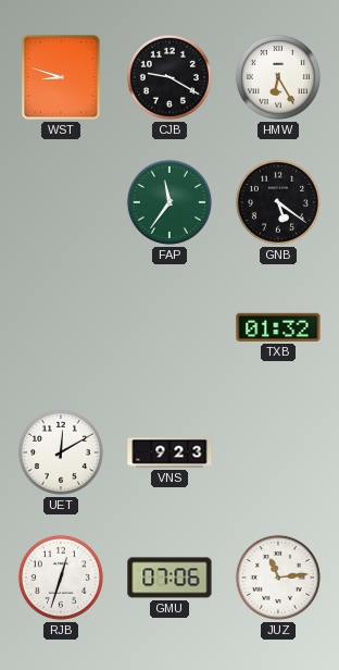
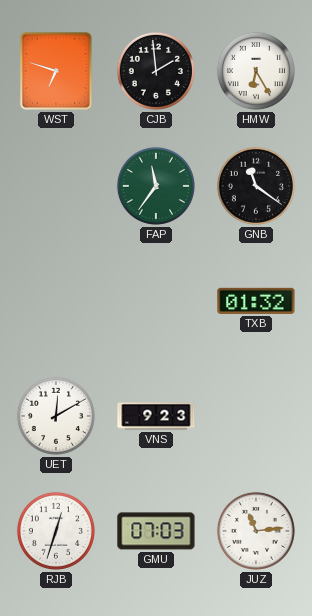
WST: 8:48 -> 6:48 (56, 71)
CJB: 9:20 -> 1:59 (156, 71)
GNB: 5:21 -> 11:21 (256, 186)
GMU: 07:06 -> 07:03 (156, 531)
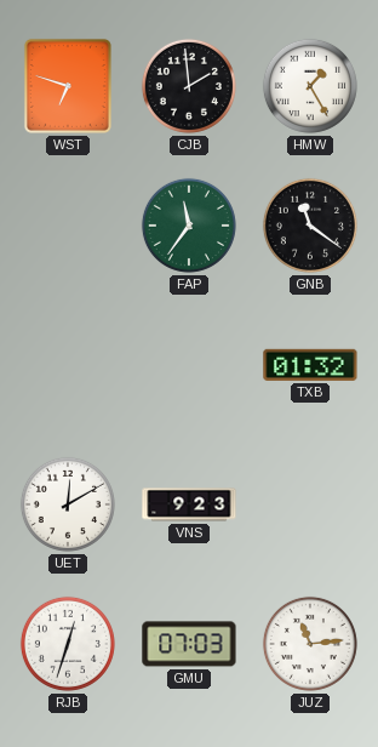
HMW: 6:25 -> 1:25 (310, 86)
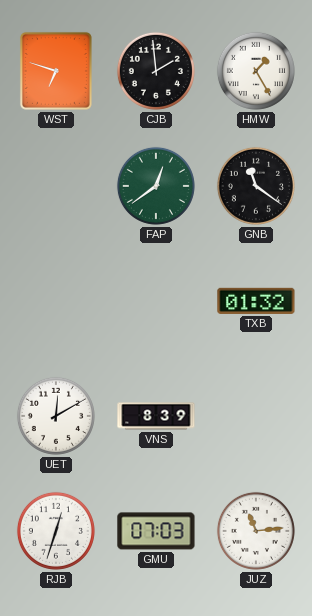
FAP: 11:36 -> 12:39 (156, 186)
VNS: 9:23 -> 8:39 (156, 416)
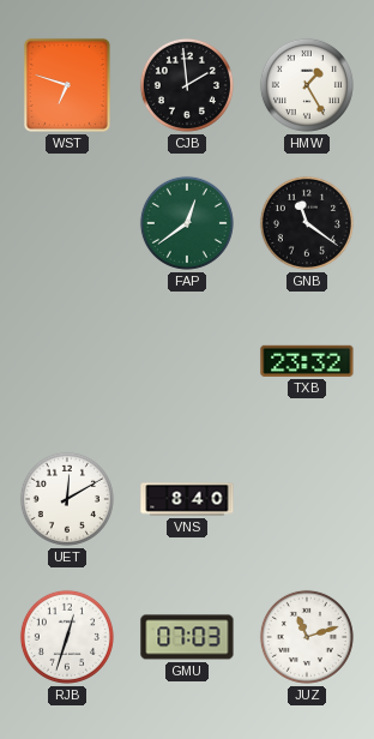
TXB: 01:32 -> 23:32 (307, 361)
VNS: 8:39 -> 8:40 (187, 499)
JUZ: 11:14 -> 11:12 (307, 637)
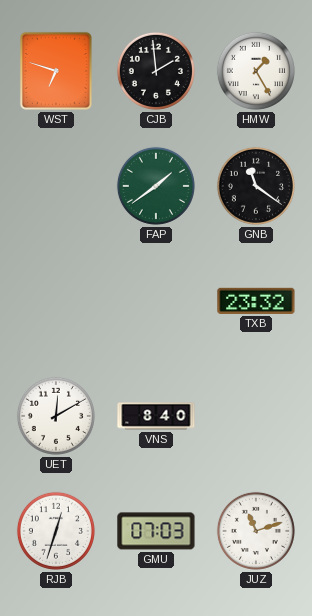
FAP: 12:39 -> 1:39 (156, 186)
